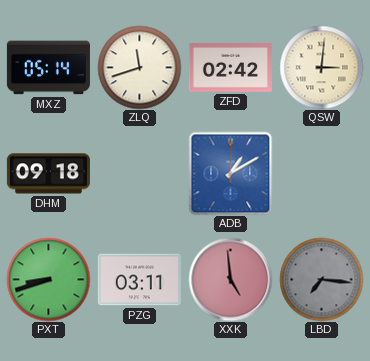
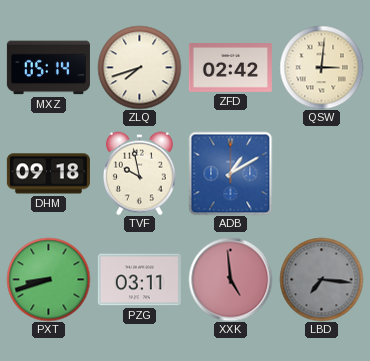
ZLQ: 11:42 -> 7:42 (139, 67)
TVF: none -> 9:58 (139, 173)
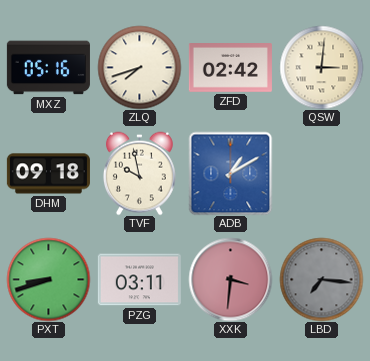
MXZ: 05:14 -> 05:16 (48, 68)
XXK: 4:59 -> 3:31 (230, 279)
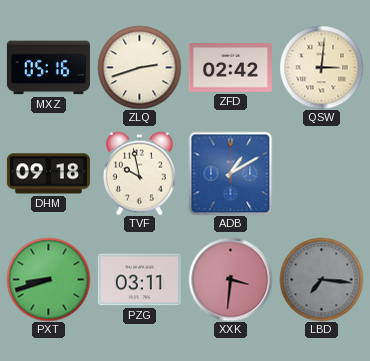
ZLQ: 7:42 -> 2:42 (139, 67)
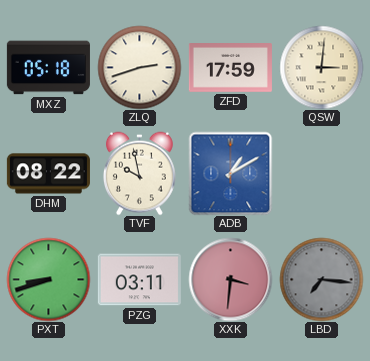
MXZ: 05:16 -> 05:18 (48, 68)
ZFD: 02:42 -> 17:59 (230, 68)
DHM: 09:18 -> 08:22 (48, 174)
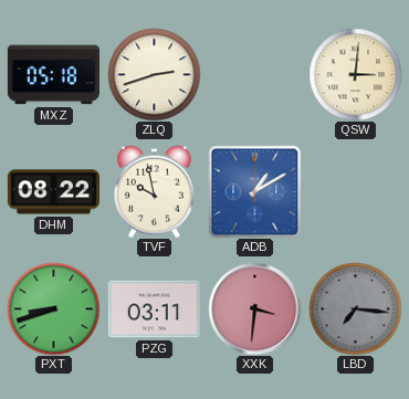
ZFD: 17:59 -> none (230, 68)
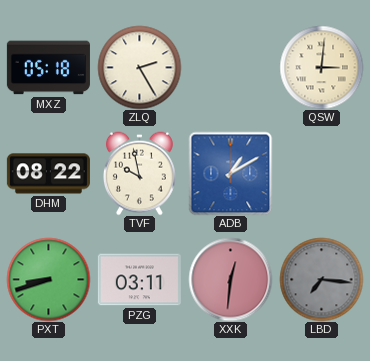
ZLQ: 2:42 -> 2:25 (139, 67)
XXK: 3:31 -> 12:31 (230, 279)
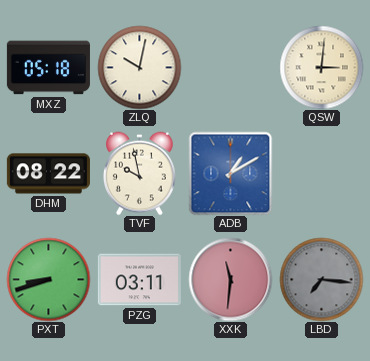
ZLQ: 2:25 -> 10:02 (139, 67)
XXK: 12:31 -> 11:31 (230, 279)
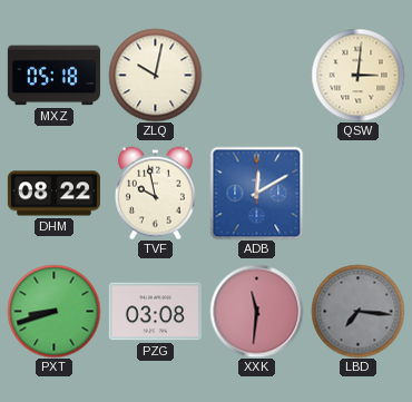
ADB: 1:10 -> 12:10 (256, 193)
PZG: 03:11 -> 03:08 (155, 312)
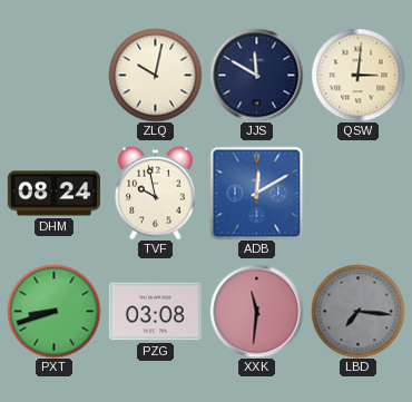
MXZ: 05:18 -> none (53, 76)
JJS: none -> 11:50 (256, 75)
DHM: 08:22 -> 08:24 (53, 194)
